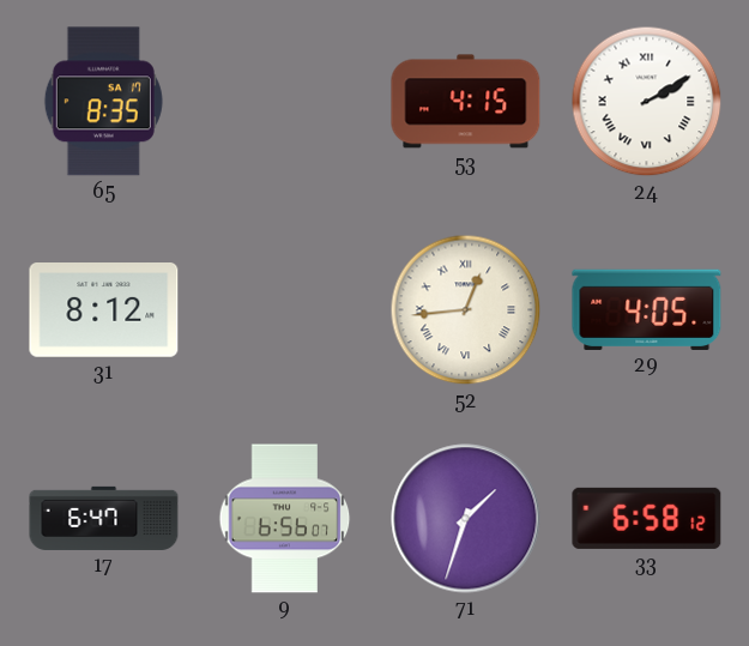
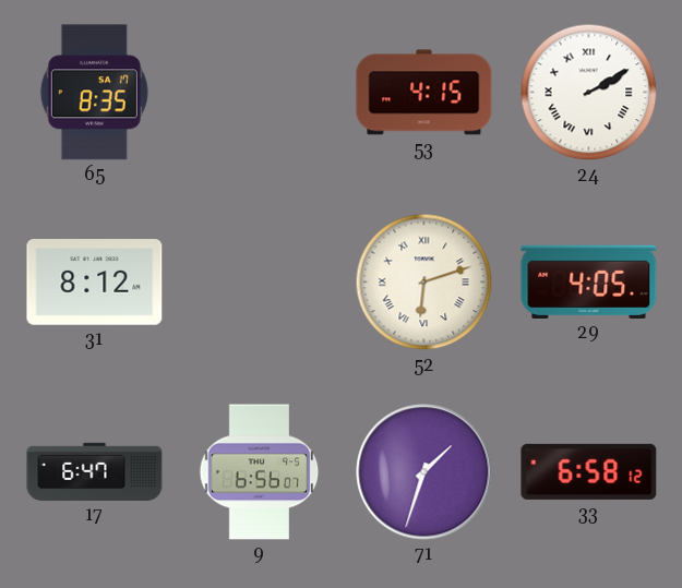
52: 12:44 -> 6:12 (424, 283)
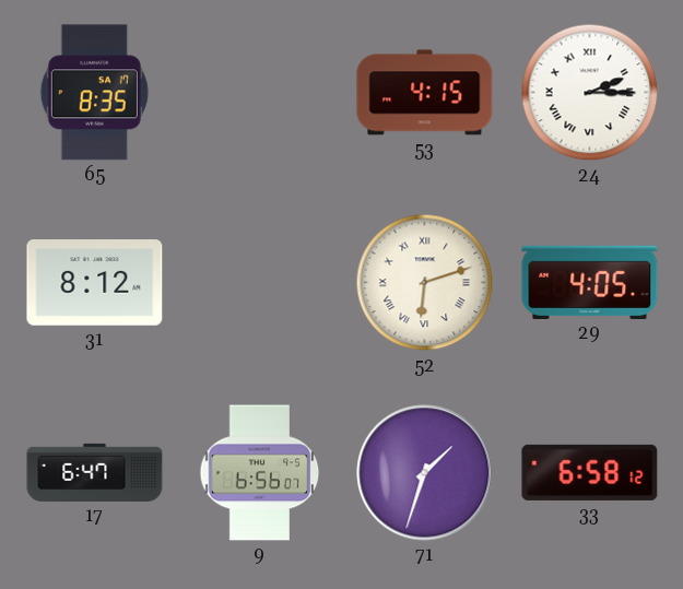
24: 2:10 -> 2:15 (590, 93)
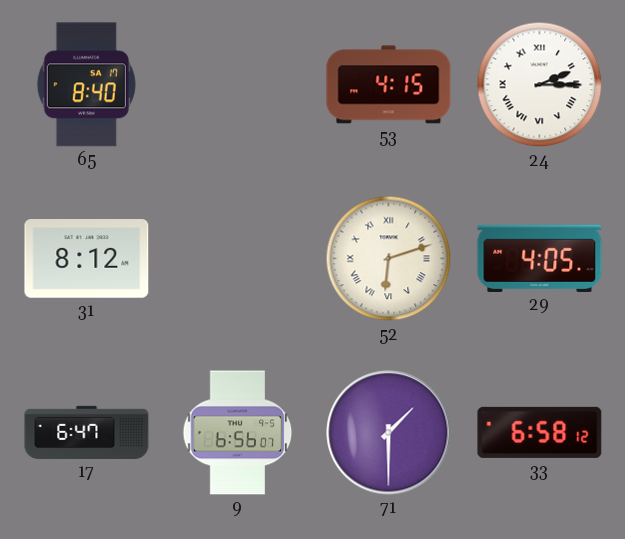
65: 8:35 -> 8:40 (86, 85)
71: 1:33 -> 1:30 (389, 433)
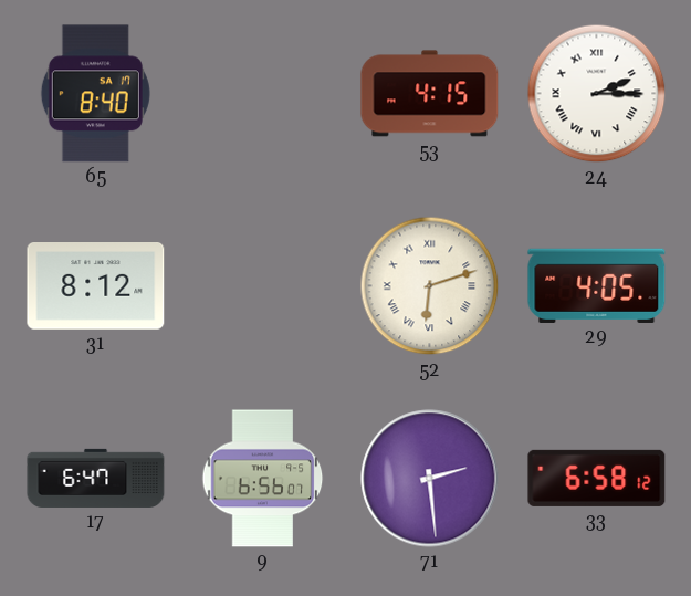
71: 1:30 -> 2:29 (430, 479)
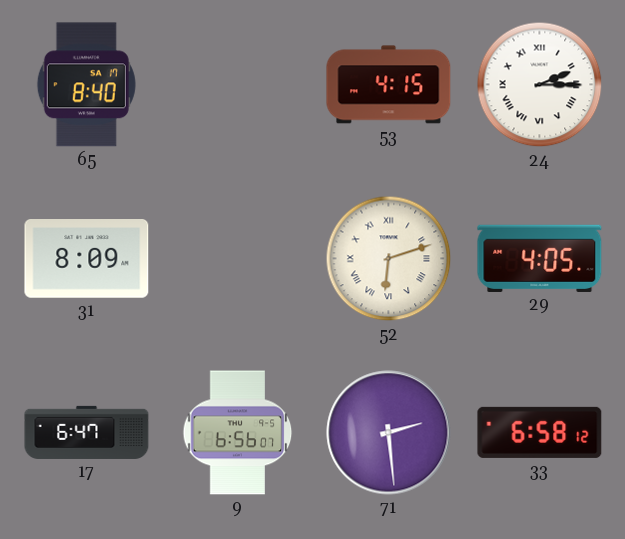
31: 8:12 -> 8:09 (87, 259)
